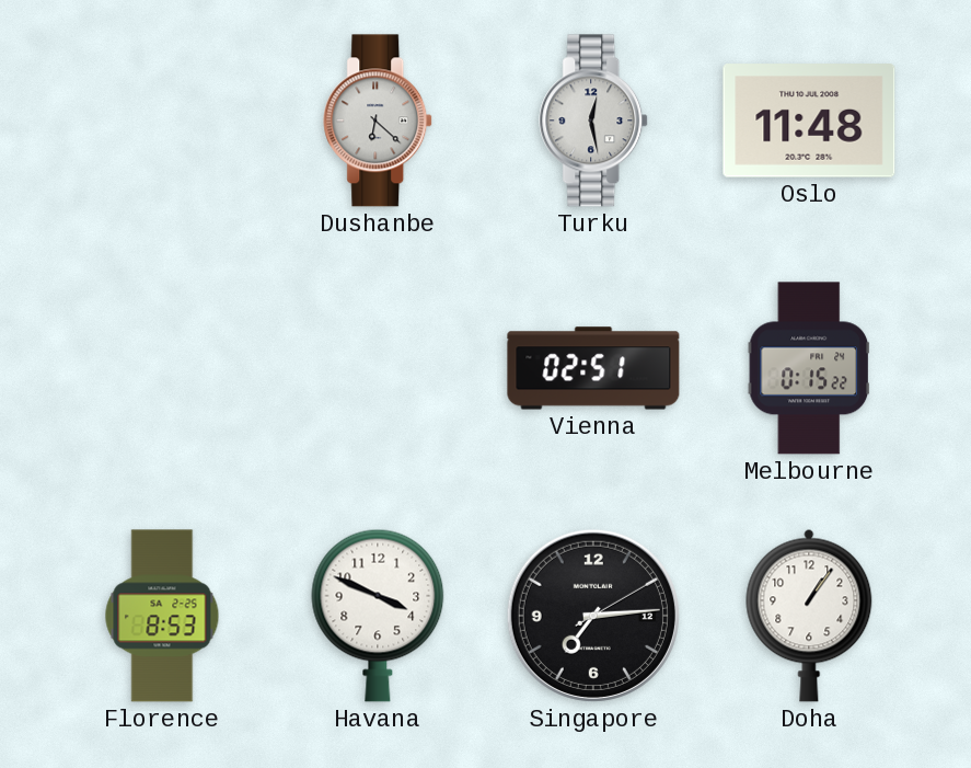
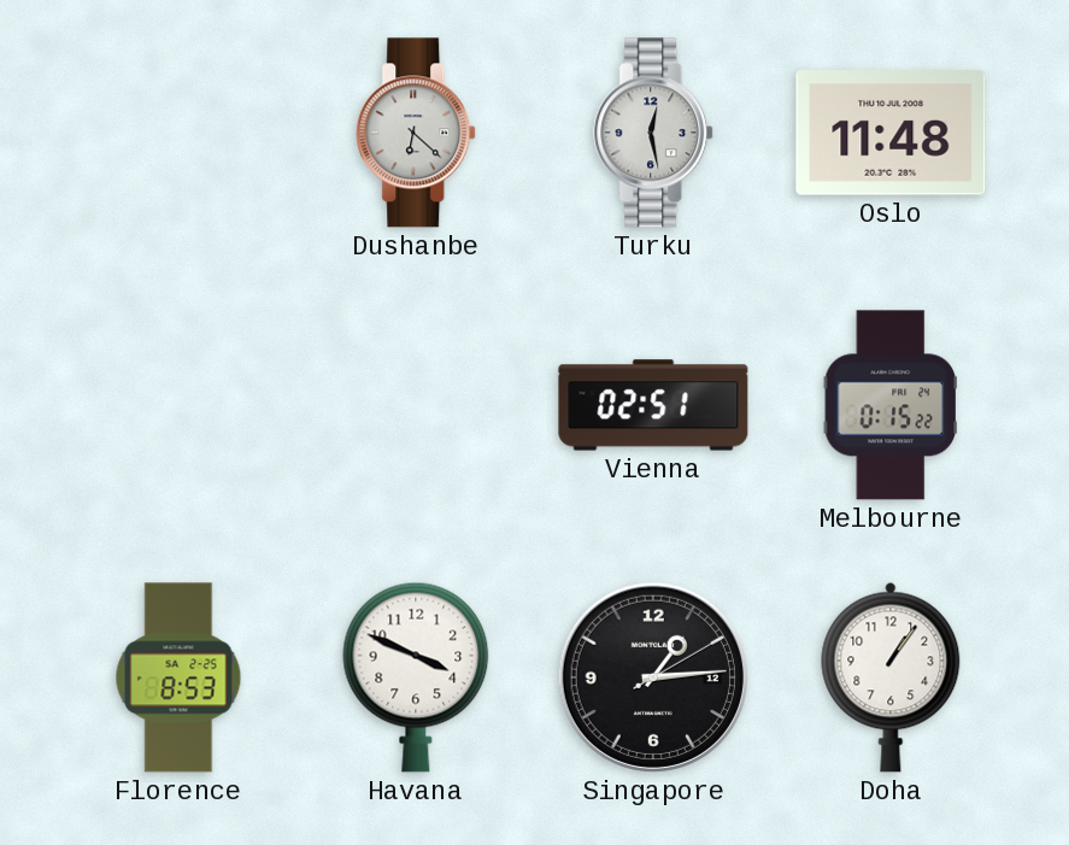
Singapore: 7:14 -> 1:14 (653, 677)
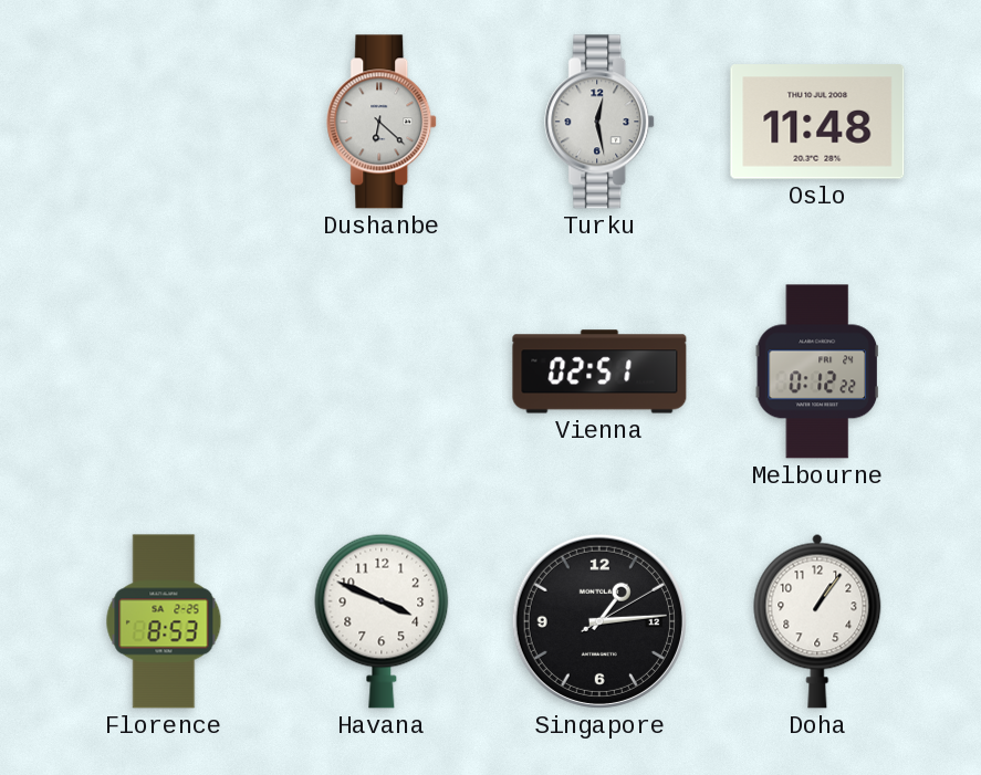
Melbourne: 0:15 -> 0:12 (816, 371)
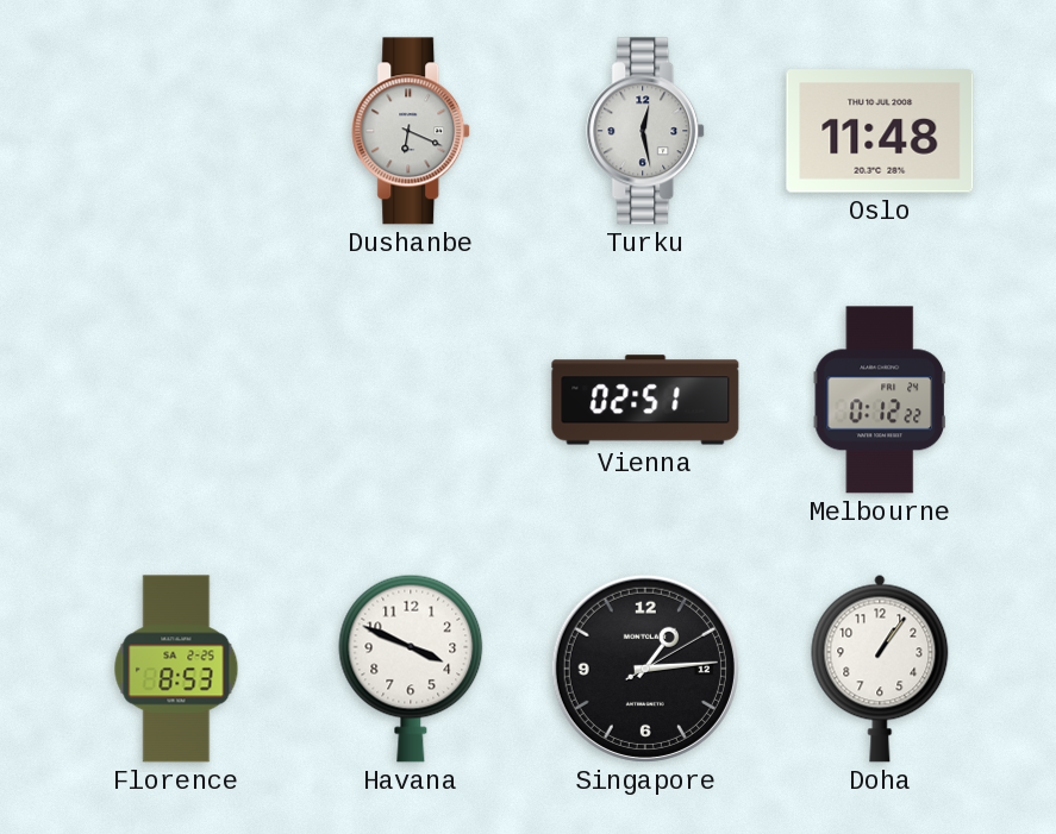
Dushanbe: 6:22 -> 6:19 (412, 131)
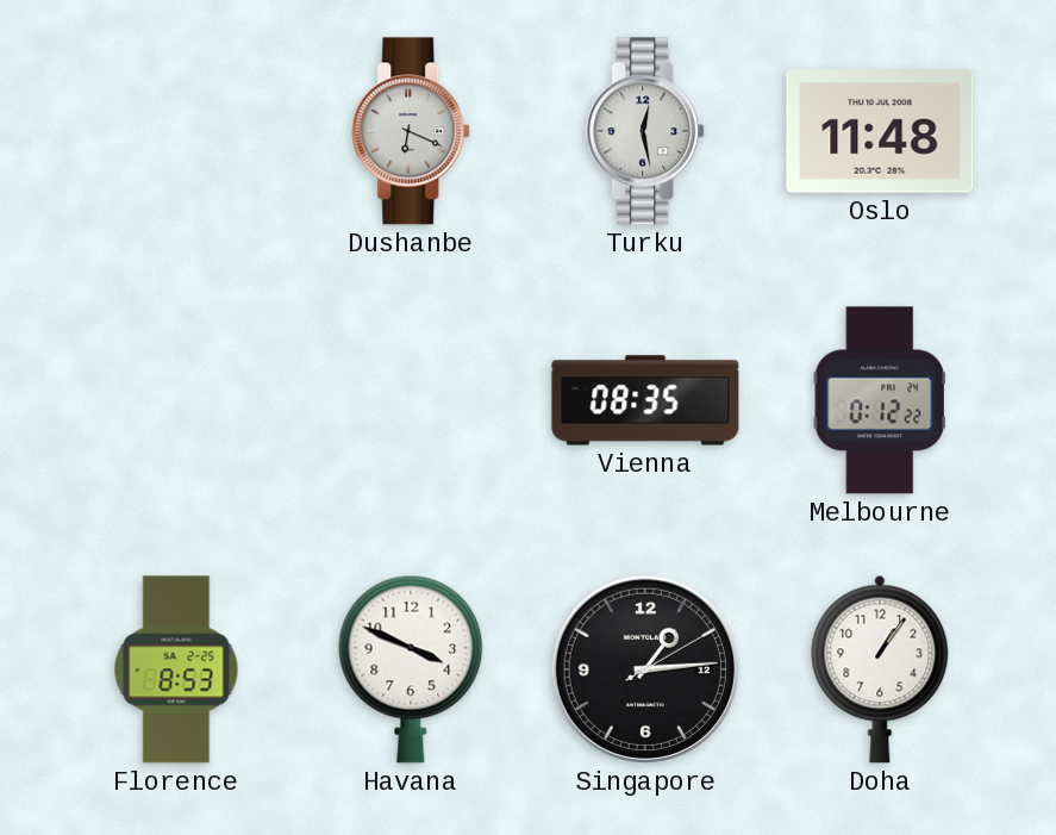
Vienna: 02:51 -> 08:35 (645, 400)
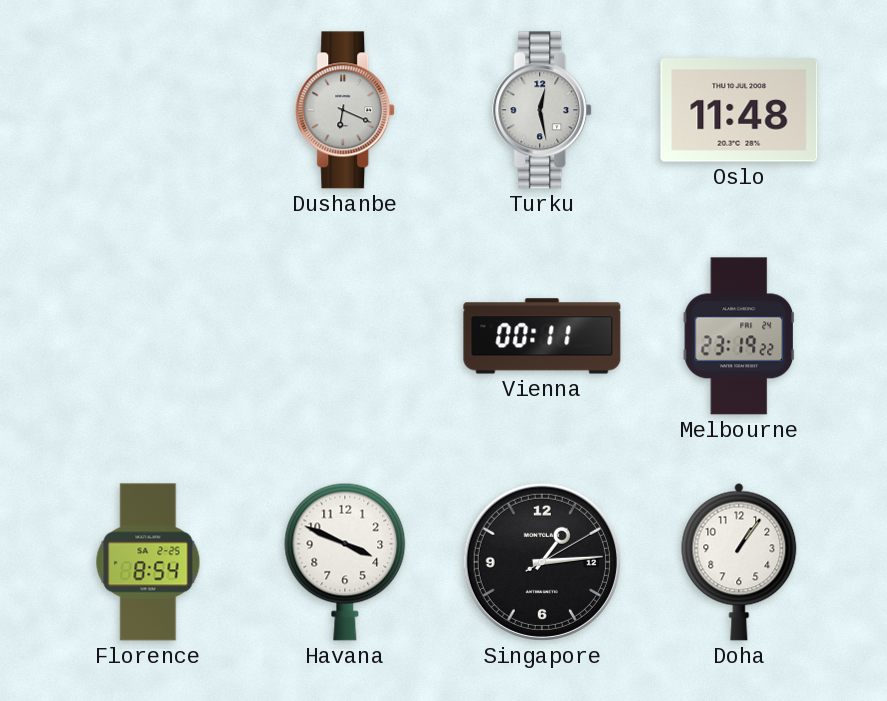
Vienna: 08:35 -> 00:11 (542, 336)
Melbourne: 0:12 -> 23:19 (738, 336)
Florence: 8:53 -> 8:54 (148, 562)
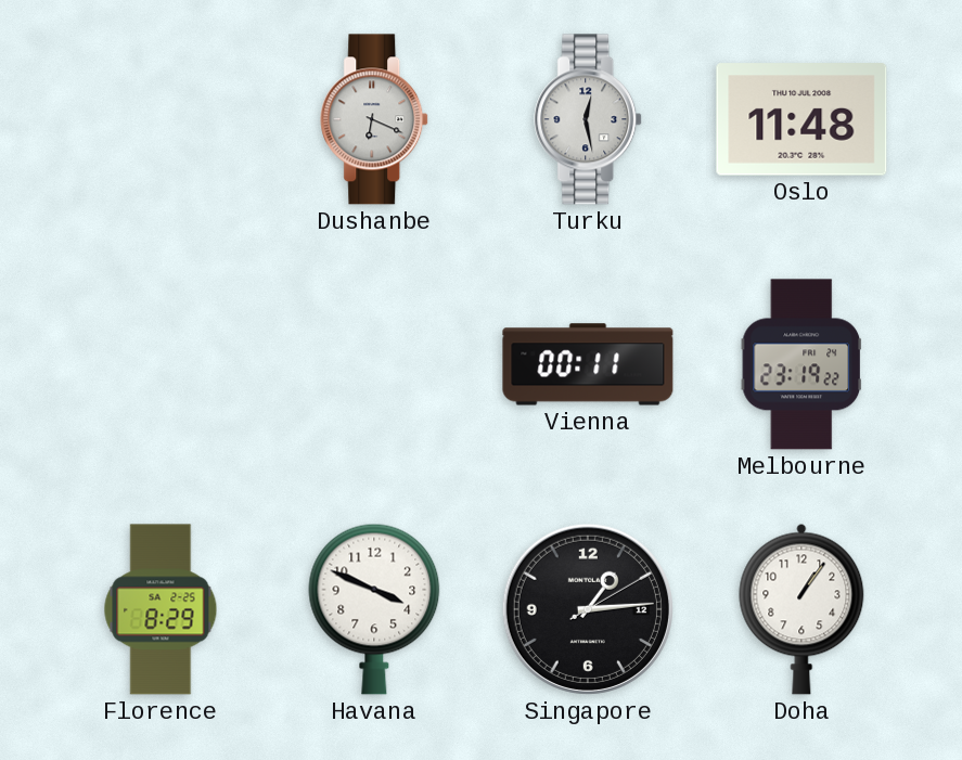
Florence: 8:54 -> 8:29 (161, 609)
